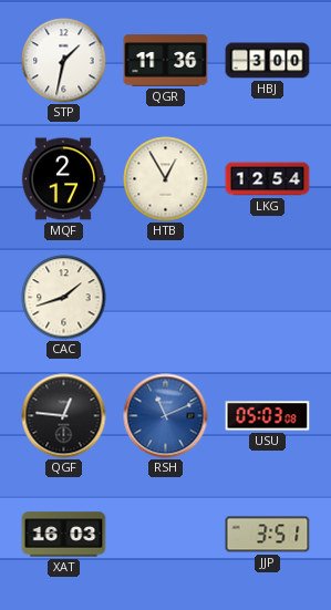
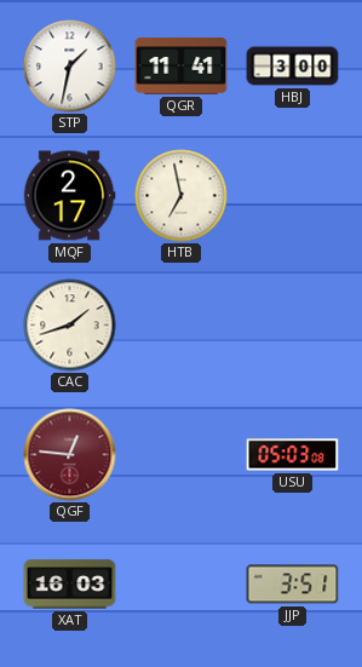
QGR: 11:36 -> 11:41 (182, 67)
HTB: 12:55 -> 6:58 (182, 196)
LKG: 12:54 -> none (268, 179)
QGF dial: black -> burgundy (70, 455)
RSH: 11:11 -> none (166, 416)
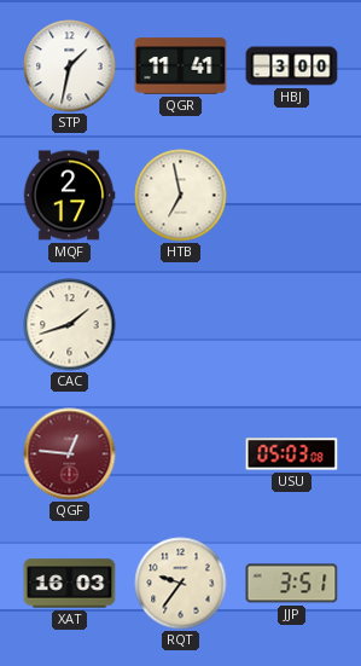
RQT: none -> 9:36 (181, 584)
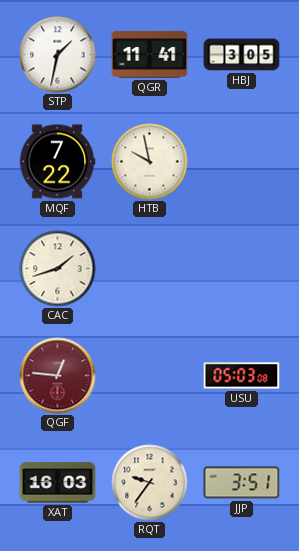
HBJ: 3:00 -> 3:05 (242, 55)
MQF: 2:17 -> 7:22 (57, 162)
HTB: 6:58 -> 9:58 (150, 162)
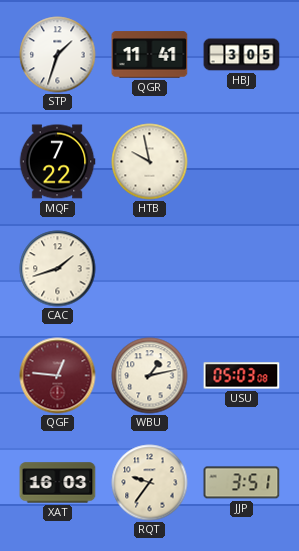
STP: 1:32 -> 1:33 (58, 55)
WBU: none -> 1:13 (150, 376)
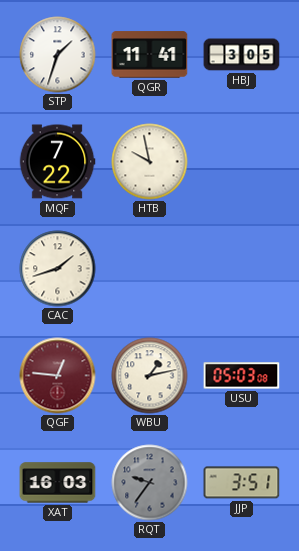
RQT dial: cream -> grey (150, 483)
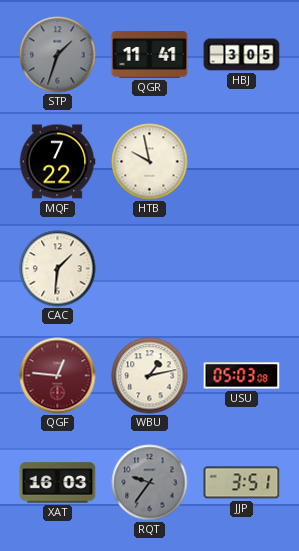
STP dial: white -> grey (58, 55)
CAC: 1:42 -> 1:31 (58, 269)
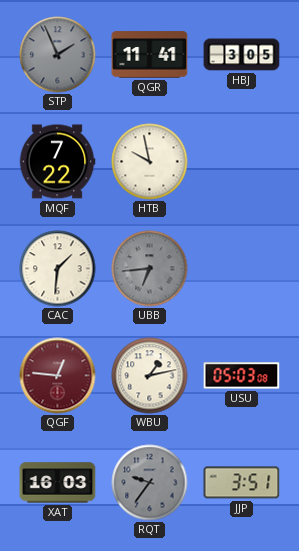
STP: 1:33 -> 1:56 (58, 55)
UBB: none -> 6:44 (150, 269)
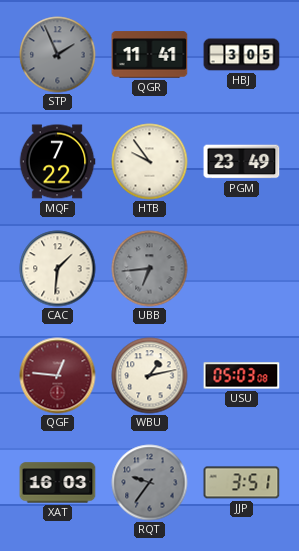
HTB: 9:58 -> 9:54 (150, 162)
PGM: none -> 23:49 (242, 162)
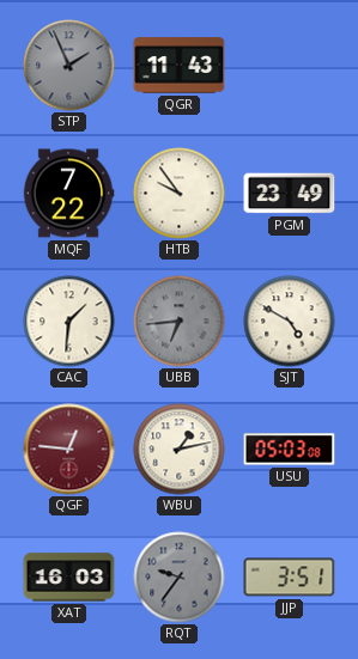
QGR: 11:41 -> 11:43 (180, 66)
HBJ: 3:05 -> none (242, 55)
SJT: none -> 4:50 (290, 322)
